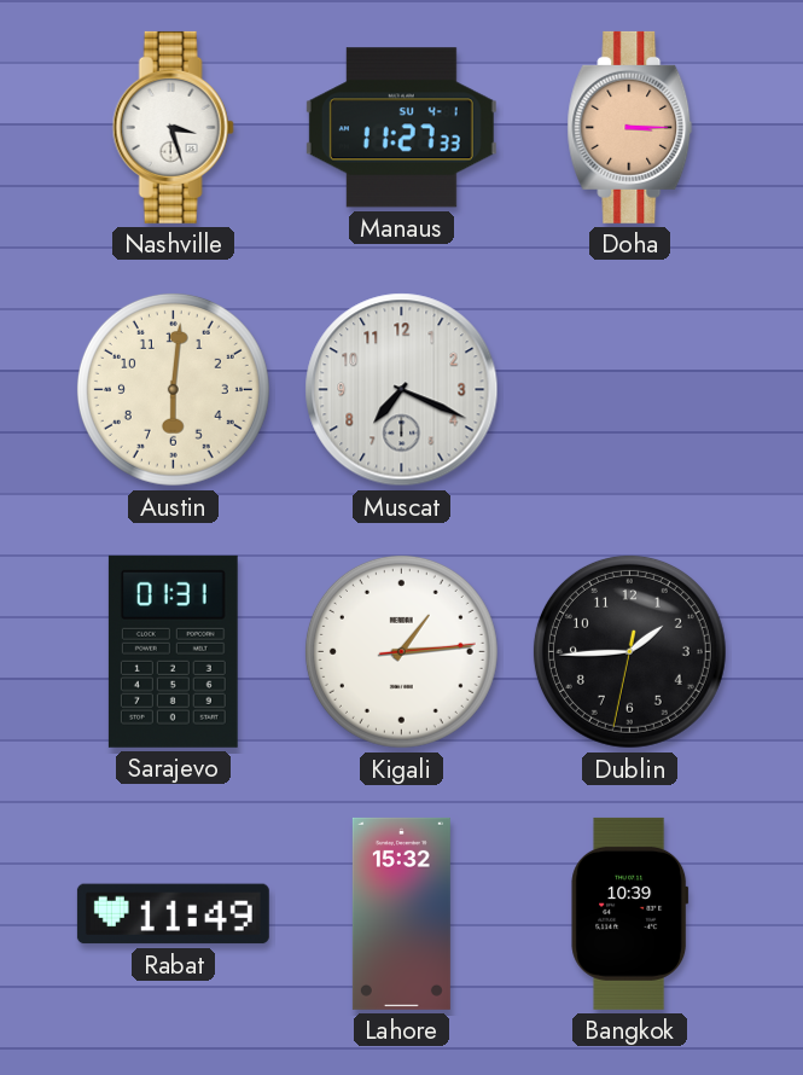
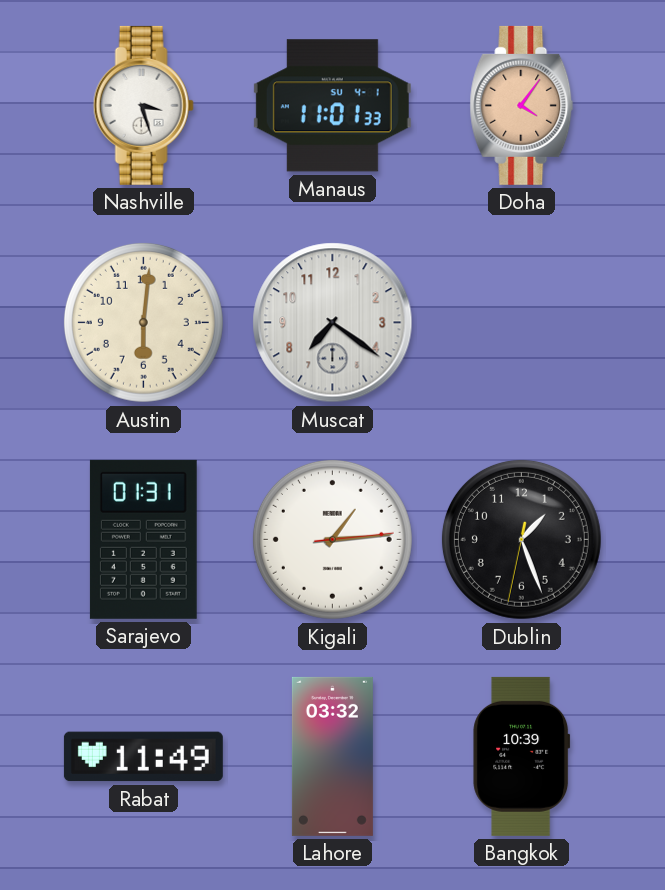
Manaus: 11:27 -> 11:01 (332, 106)
Doha: 3:15 -> 4:06 (522, 105)
Muscat: 7:19 -> 7:21 (333, 323)
Dublin: 1:44 -> 1:26 (521, 539)
Lahore: 15:32 -> 03:32 (332, 756)
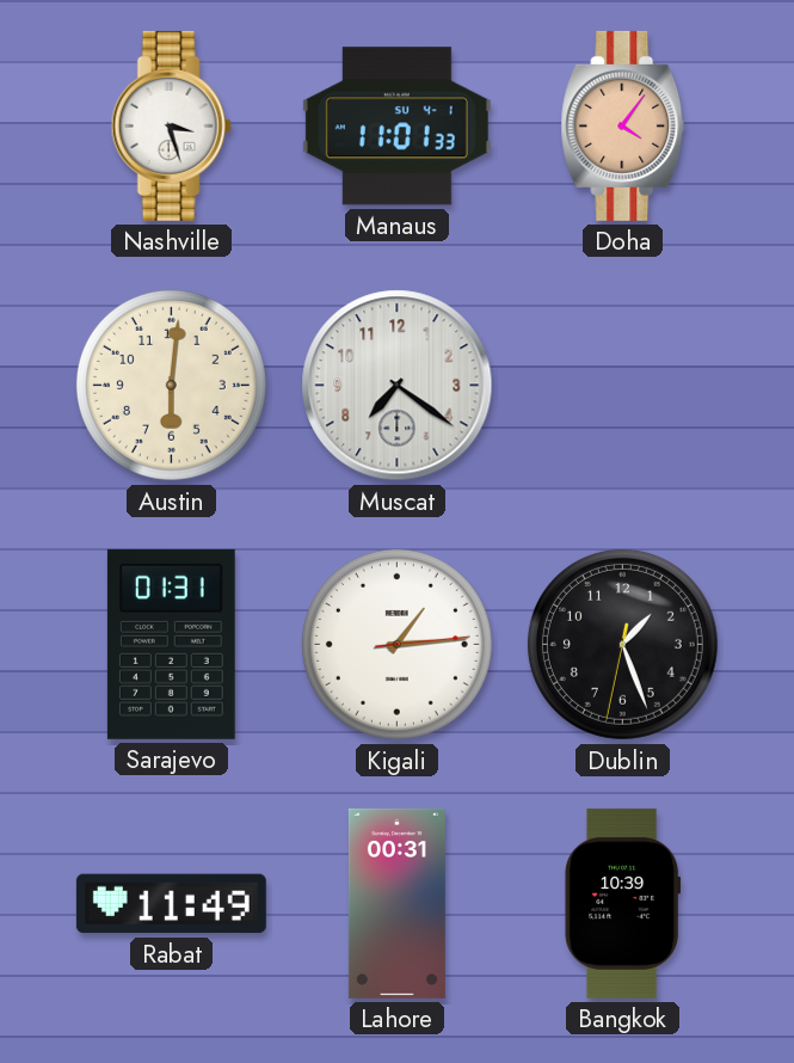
Lahore: 03:32 -> 00:31 (396, 903)
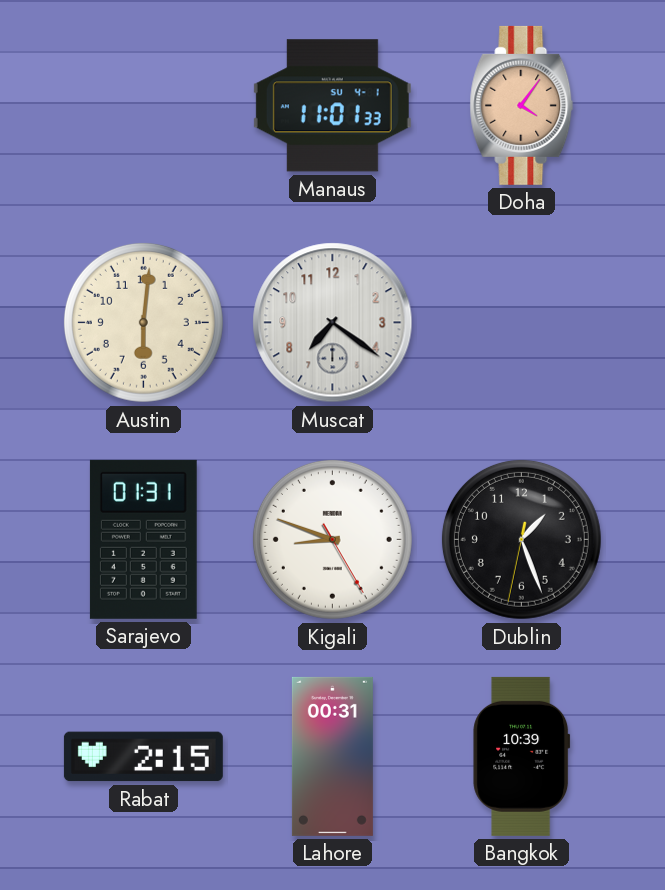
Nashville: 3:27 -> none (171, 125)
Kigali: 1:14 -> 8:48 (332, 539)
Rabat: 11:49 -> 2:15 (143, 757)
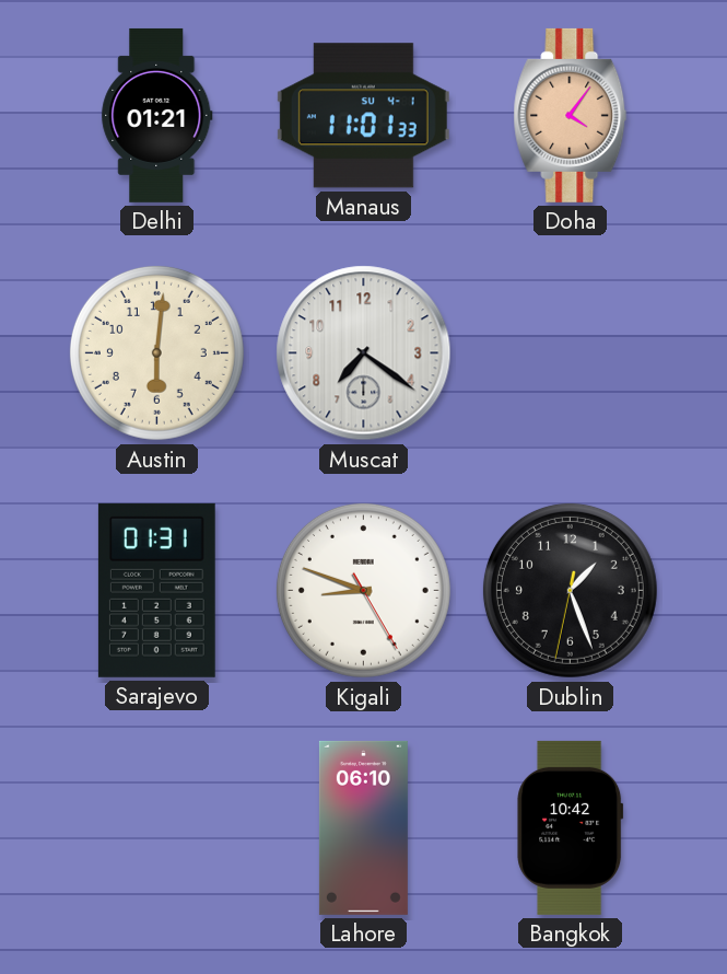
Delhi: none -> 01:21 (157, 115)
Rabat: 2:15 -> none (143, 757)
Lahore: 00:31 -> 06:10 (363, 827)
Bangkok: 10:39 -> 10:42 (571, 827)
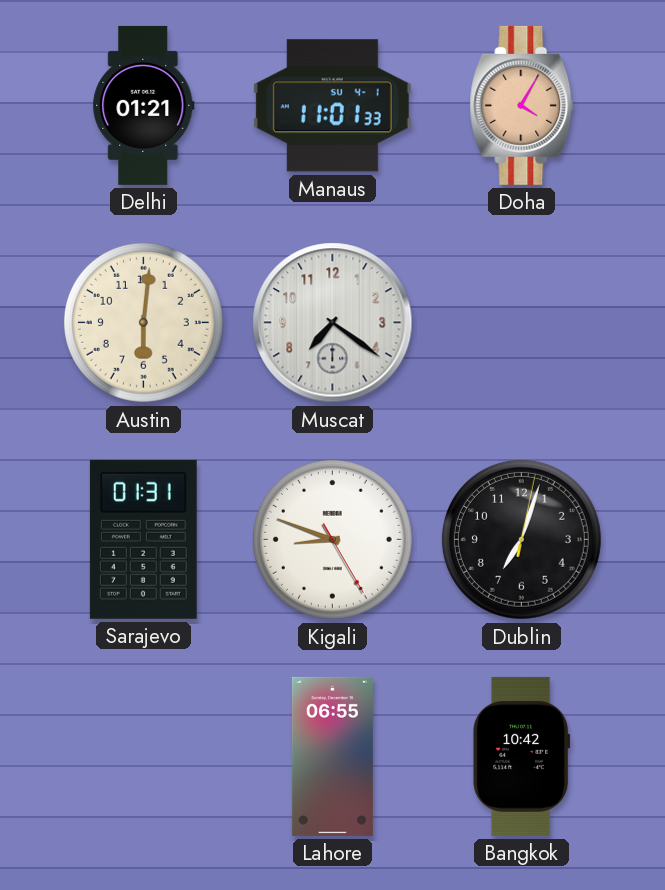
Doha: 4:06 -> 4:05 (522, 105)
Dublin: 1:26 -> 7:03 (521, 539)
Lahore: 06:10 -> 06:55 (332, 756)
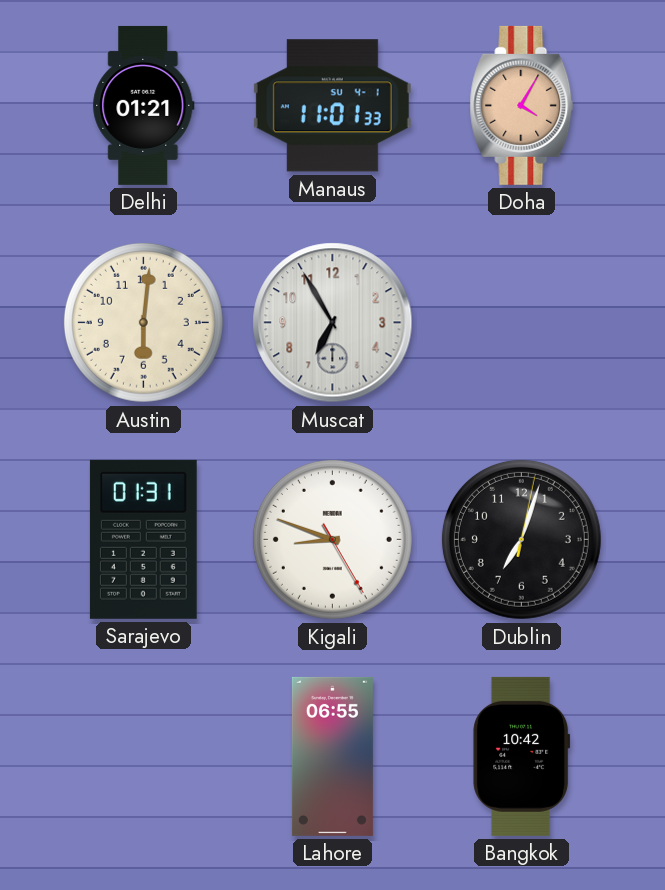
Muscat: 7:21 -> 6:55 (333, 323)
